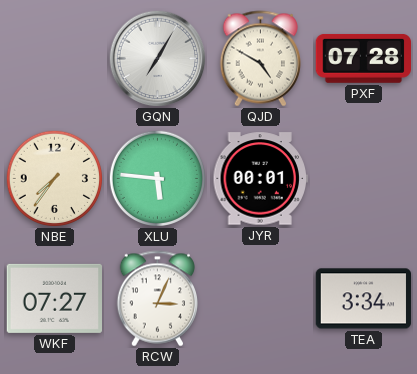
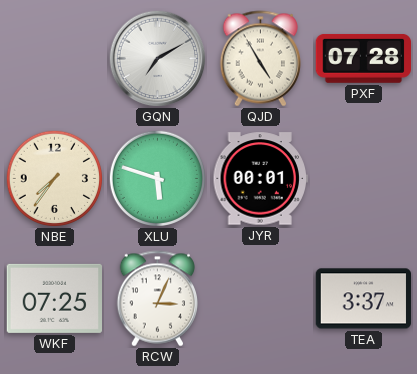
GQN: 7:05 -> 7:10 (158, 59)
QJD: 4:50 -> 4:55 (260, 59)
XLU: 5:46 -> 5:48 (157, 178)
WKF: 07:27 -> 07:25 (54, 298)
TEA: 3:34 -> 3:37 (364, 299)
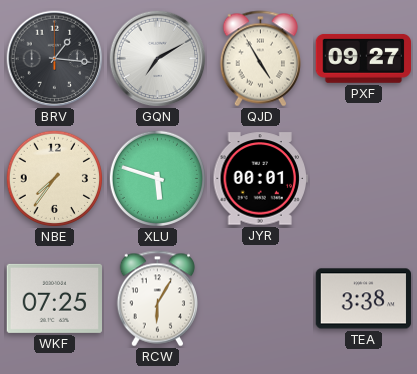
BRV: none -> 1:16 (55, 59)
PXF: 07:28 -> 09:27 (364, 58)
RCW: 3:04 -> 6:05 (157, 299)
TEA: 3:37 -> 3:38 (364, 299)
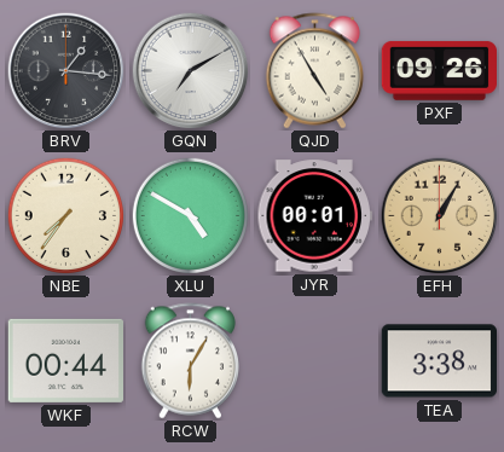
PXF: 09:27 -> 09:26 (440, 70)
XLU: 5:48 -> 4:50 (190, 215)
EFH: none -> 1:05 (440, 216)
WKF: 07:25 -> 00:44 (65, 360)
